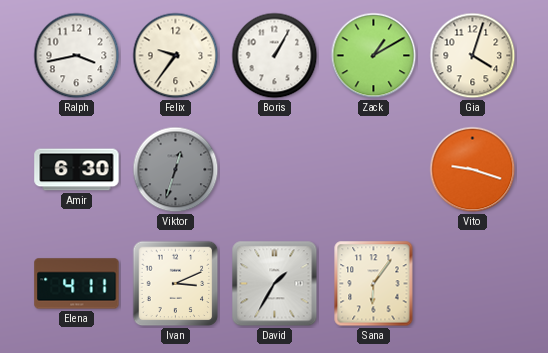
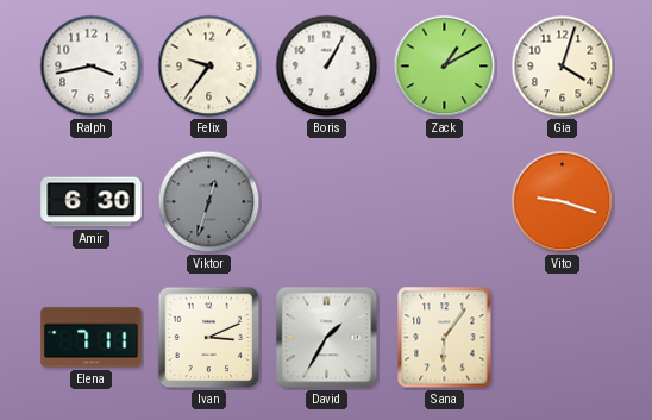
Elena: 4:11 -> 7:11 (92, 338)
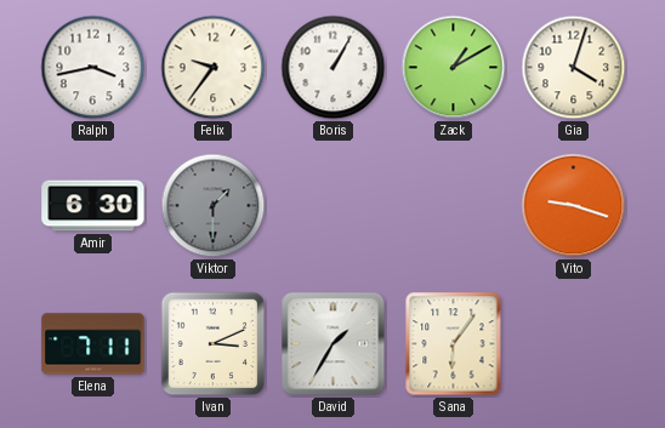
Viktor: 12:33 -> 1:30 (214, 206)
